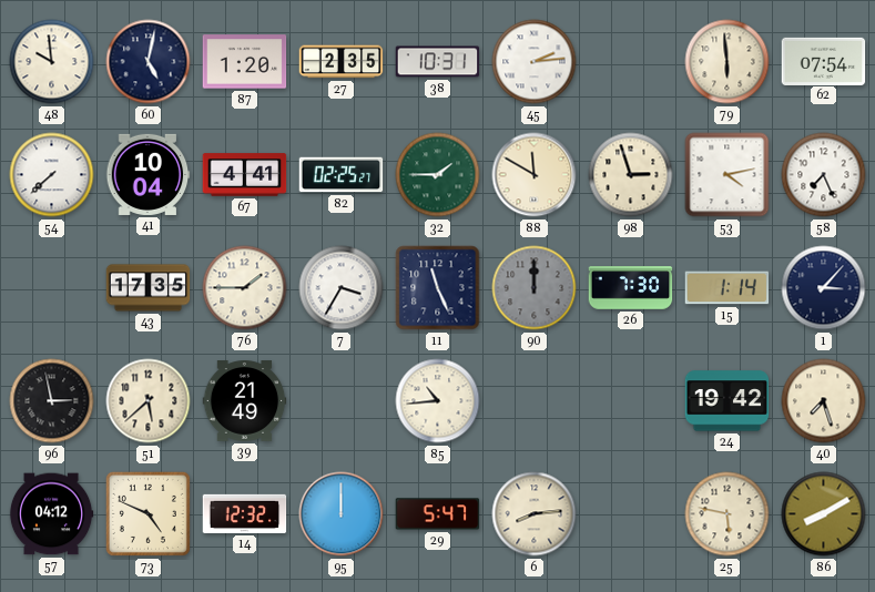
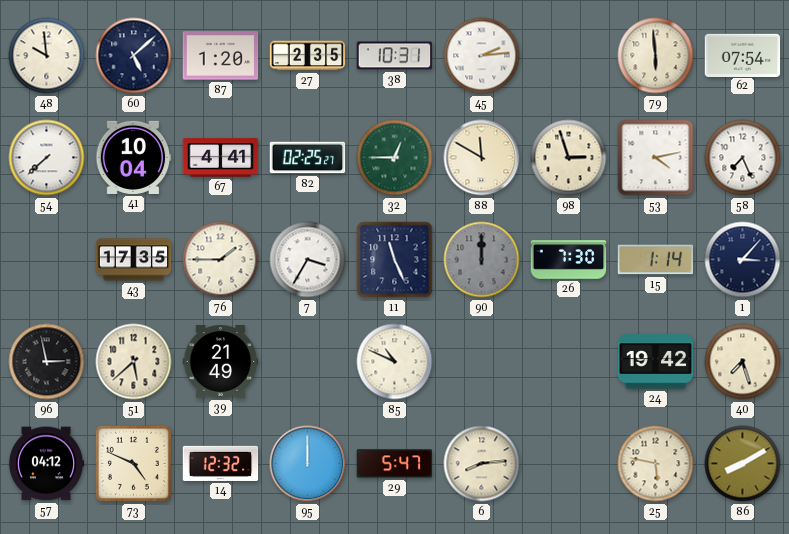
60: 5:02 -> 5:08 (134, 56)
32: 1:45 -> 12:45 (395, 158)
85: 10:44 -> 10:49 (395, 362)
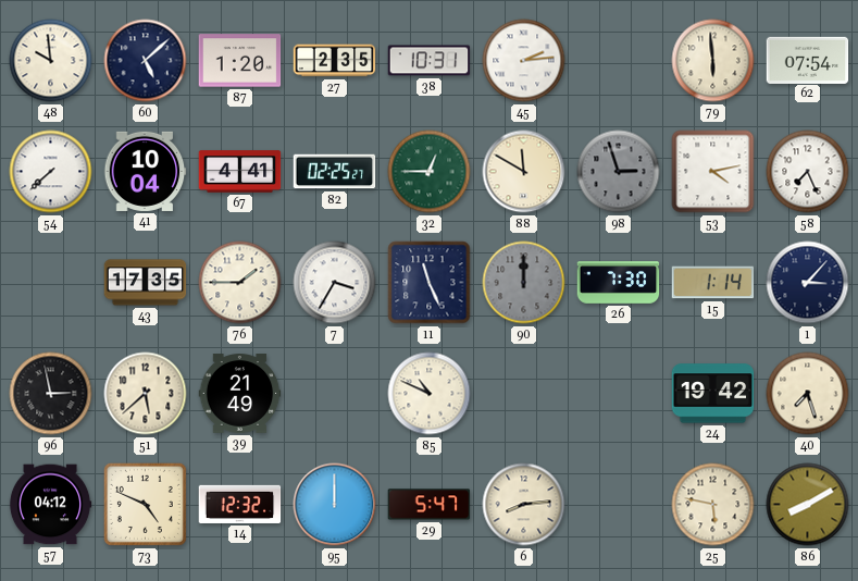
98 dial: cream -> grey (619, 172)
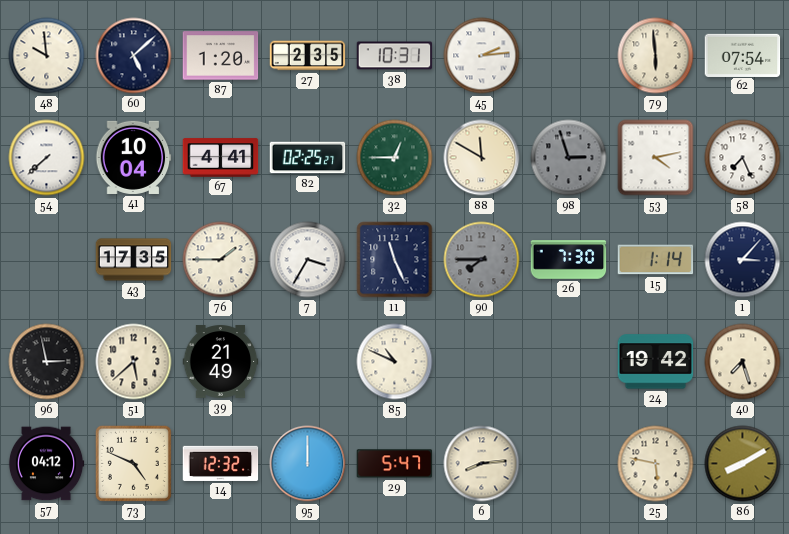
90: 12:00 -> 7:45 (482, 260)
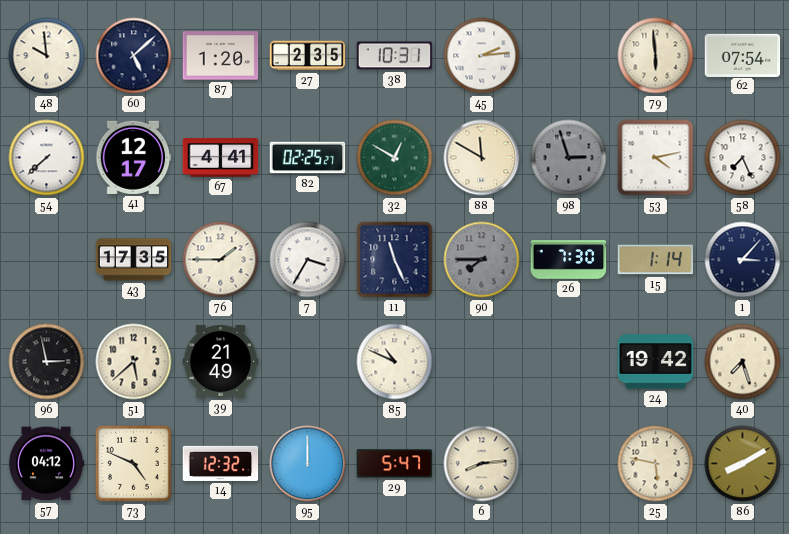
41: 10:04 -> 12:17 (134, 157)
32: 12:45 -> 12:50 (395, 158)
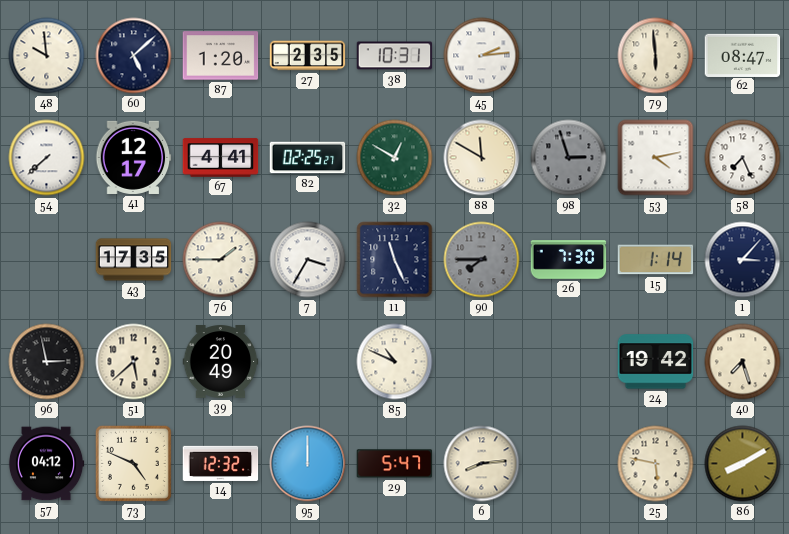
62: 07:54 -> 08:47 (743, 55)
39: 21:49 -> 20:49 (221, 362)
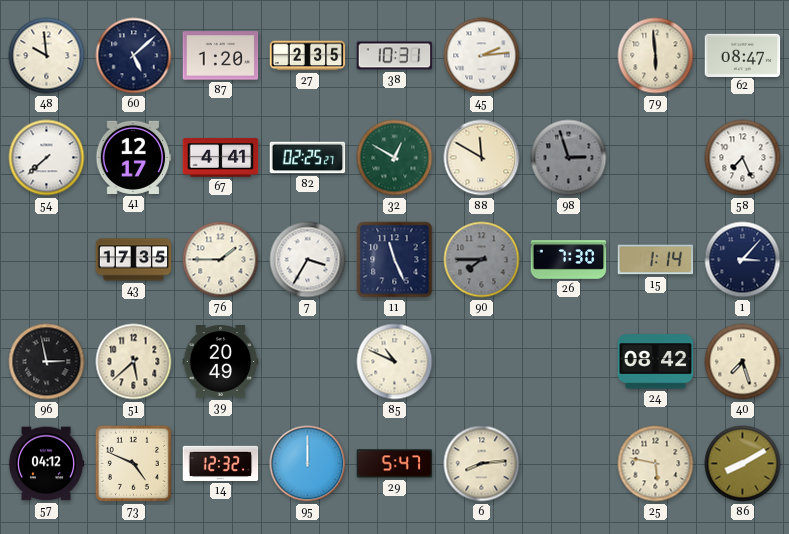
53: 4:13 -> none (656, 158)
24: 19:42 -> 08:42 (656, 362)
